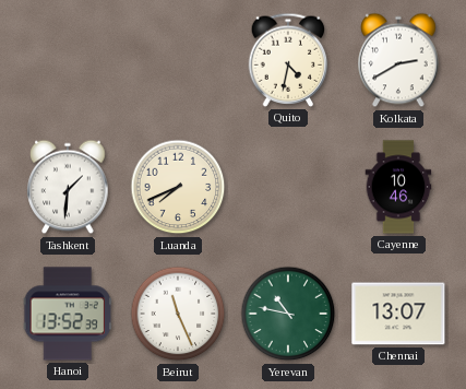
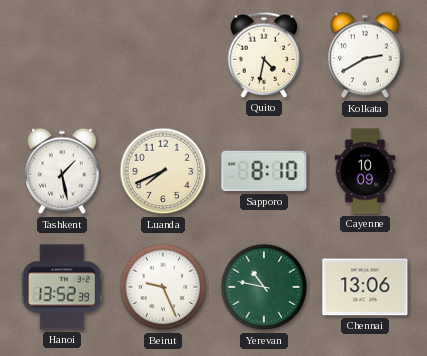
Tashkent: 1:31 -> 1:28 (62, 171)
Sapporo: none -> 8:10 (264, 171)
Cayenne: 10:46 -> 10:09 (365, 171)
Beirut: 11:26 -> 9:26 (163, 287)
Chennai: 13:07 -> 13:06 (365, 287)
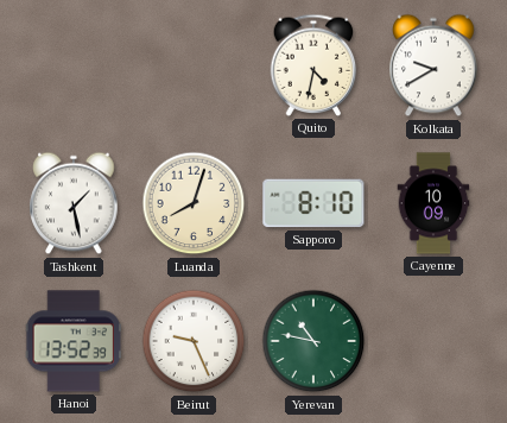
Kolkata: 2:40 -> 9:40 (433, 65)
Luanda: 7:41 -> 8:03 (194, 203)
Chennai: 13:06 -> none (365, 287)
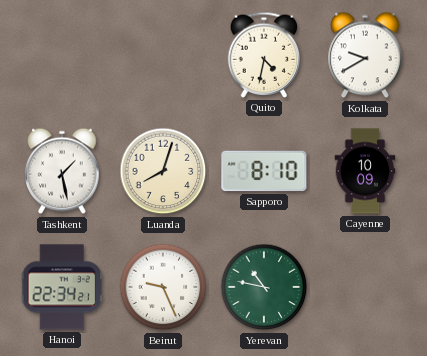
Hanoi: 13:52 -> 22:34 (61, 287)
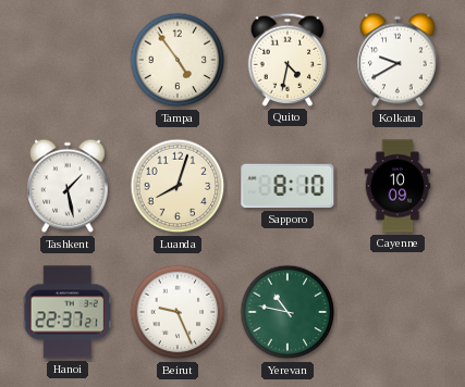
Tampa: none -> 4:54 (178, 60)
Hanoi: 22:34 -> 22:37 (66, 312)
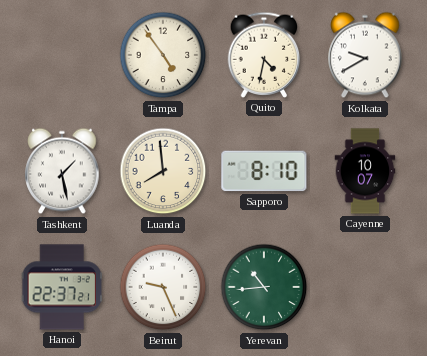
Luanda: 8:03 -> 7:59 (163, 171)
Cayenne: 10:09 -> 10:07 (365, 171)
Yerevan: 10:47 -> 10:44 (264, 287)
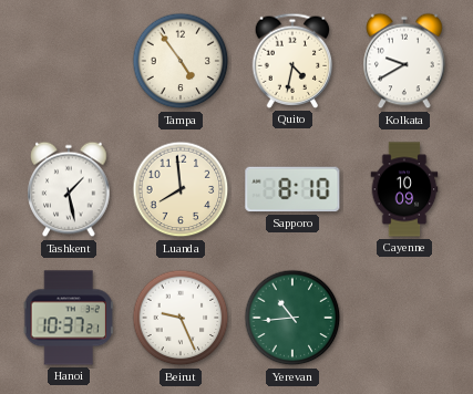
Cayenne: 10:07 -> 10:09 (404, 189)
Hanoi: 22:37 -> 10:37 (68, 318)
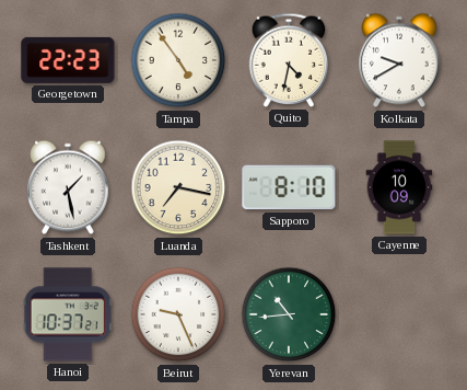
Georgetown: none -> 22:23 (68, 60)
Luanda: 7:59 -> 7:17 (178, 187)
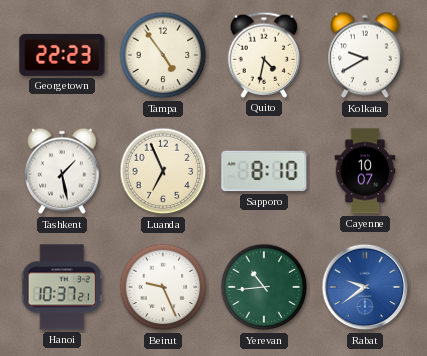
Luanda: 7:17 -> 6:56 (163, 171)
Cayenne: 10:09 -> 10:07 (365, 171)
Rabat: none -> 9:39 (365, 287)
